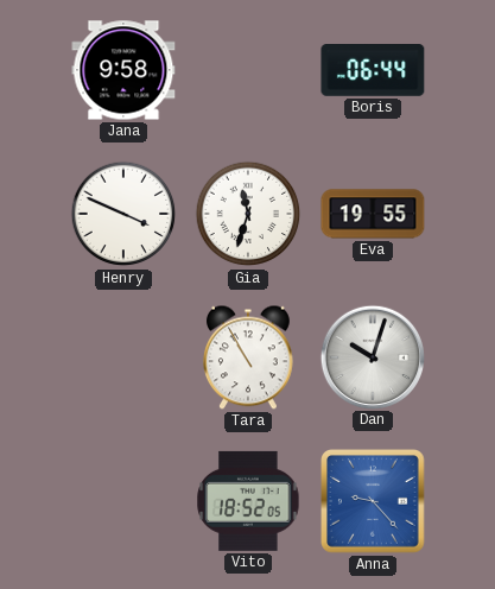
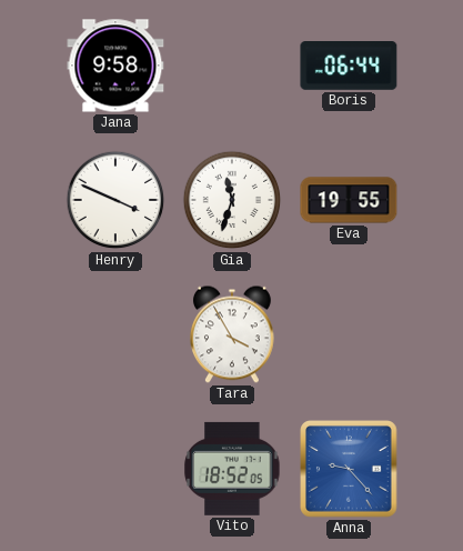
Tara: 10:55 -> 3:55 (232, 334)
Dan: 10:03 -> none (372, 356)
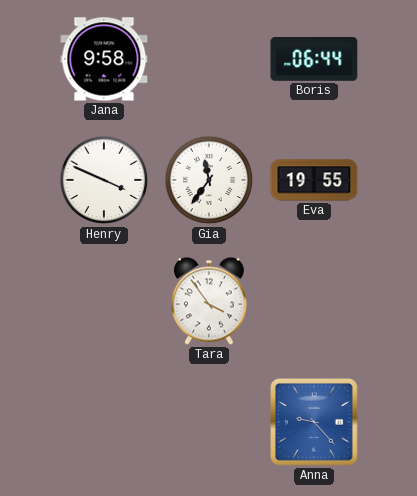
Gia: 11:33 -> 11:36 (209, 180)
Tara: 3:55 -> 3:54 (209, 301)
Vito: 18:52 -> none (232, 469)
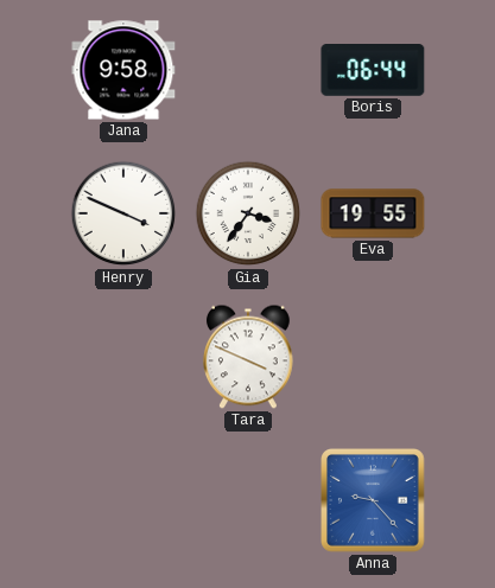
Gia: 11:36 -> 3:36 (248, 213)
Tara: 3:54 -> 3:49 (248, 357)
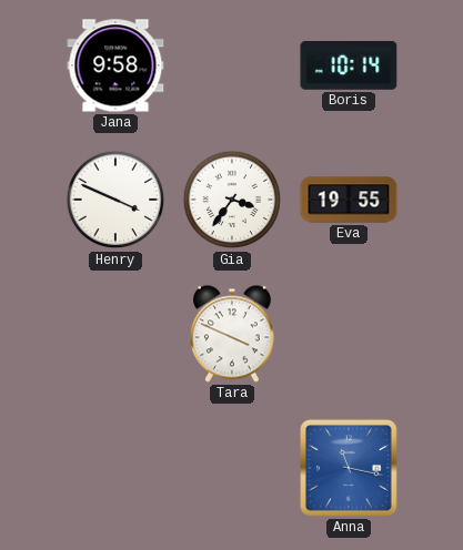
Boris: 06:44 -> 10:14 (349, 67)
Anna: 9:23 -> 11:17 (349, 468)
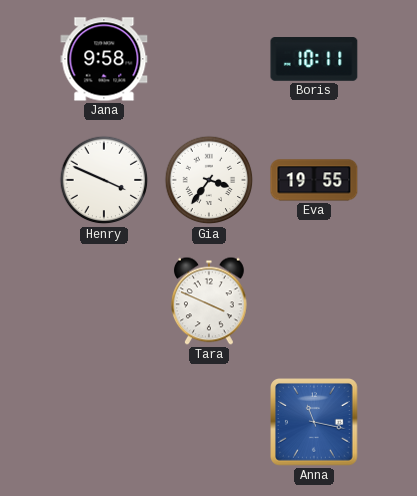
Boris: 10:14 -> 10:11 (314, 60)
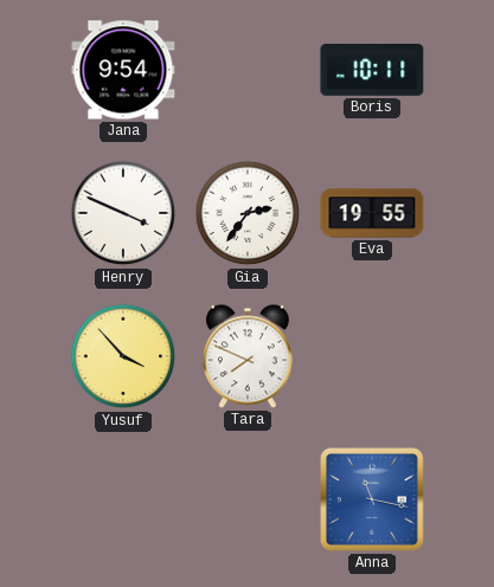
Jana: 9:58 -> 9:54 (123, 70)
Gia: 3:36 -> 2:36 (248, 213)
Yusuf: none -> 3:53 (123, 356)
Tara: 3:49 -> 7:49 (248, 356)
